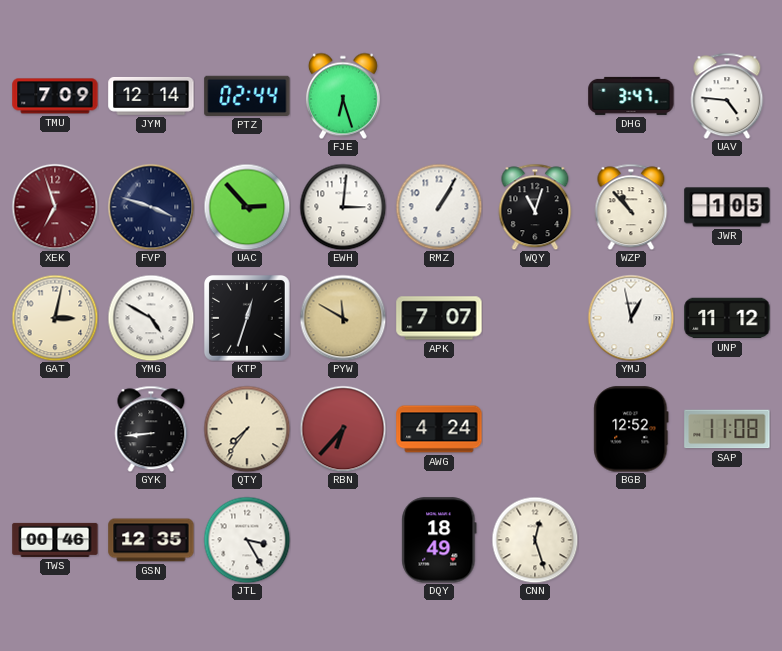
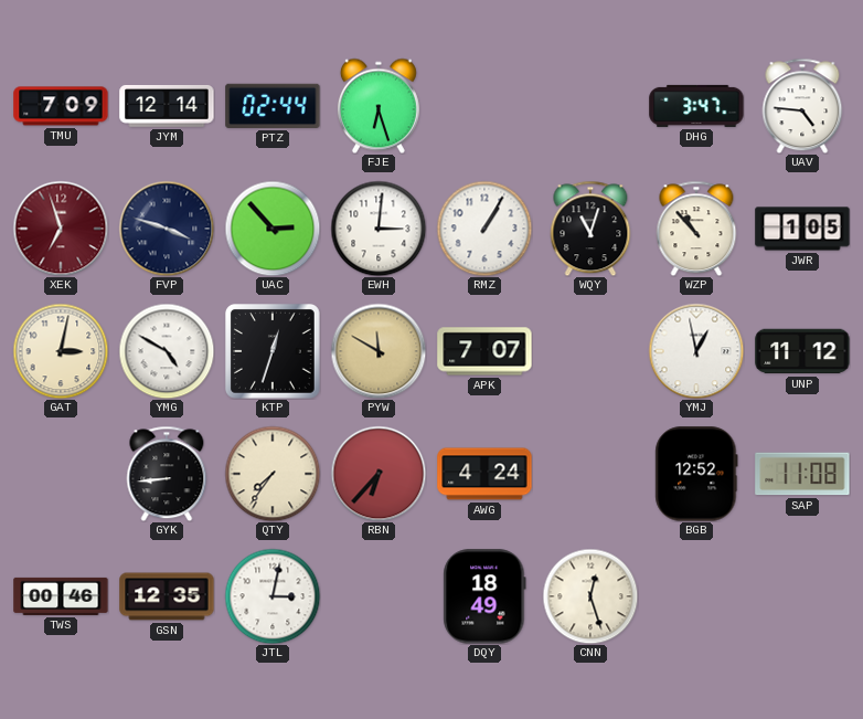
JTL: 3:25 -> 3:02 (273, 596)
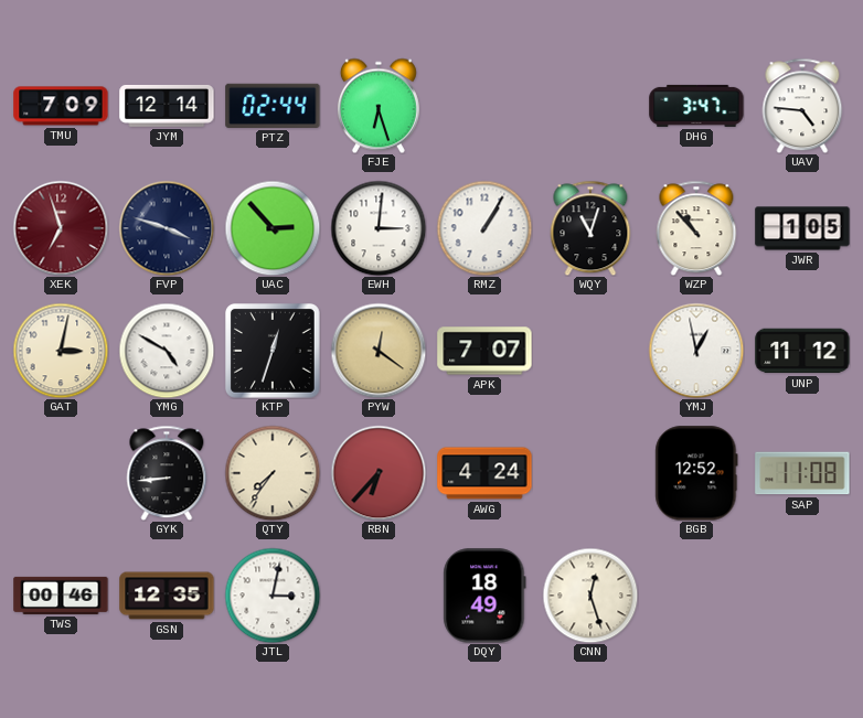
PYW: 11:50 -> 12:21 (379, 351)
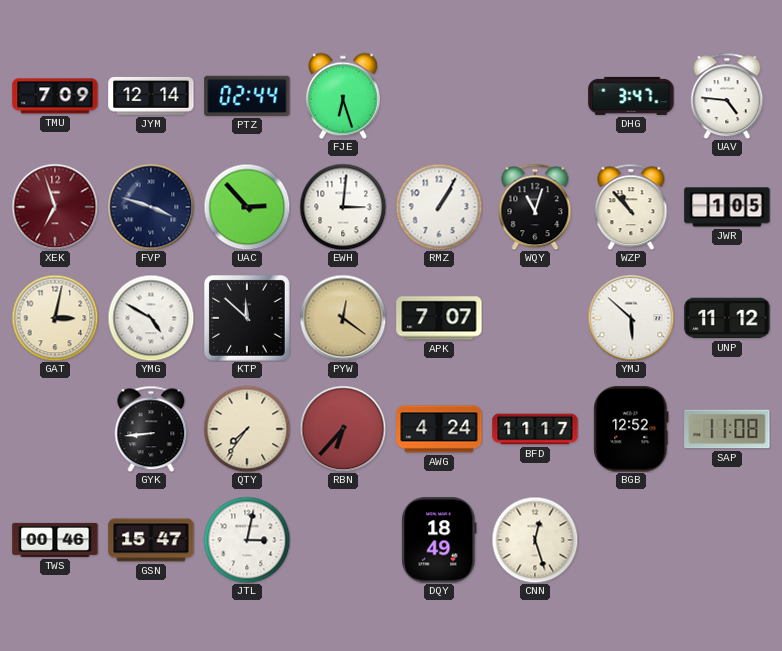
KTP: 12:33 -> 11:52 (248, 319)
YMJ: 12:58 -> 5:52 (631, 318)
BFD: none -> 11:17 (535, 429)
GSN: 12:35 -> 15:47 (151, 540)
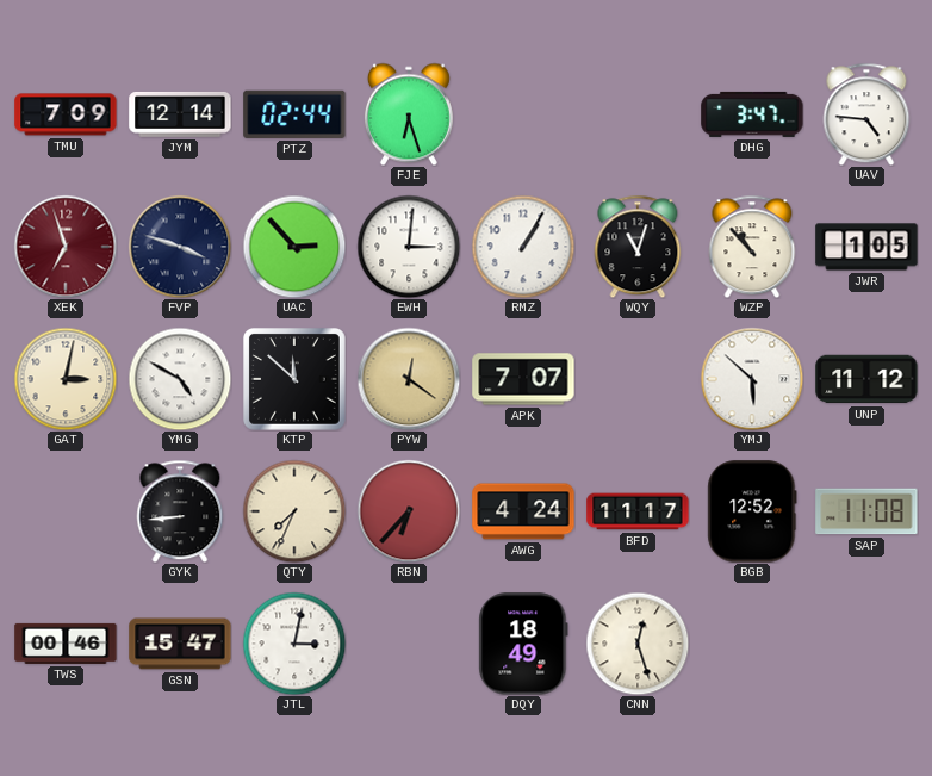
QTY: 7:36 -> 7:34 (294, 511)
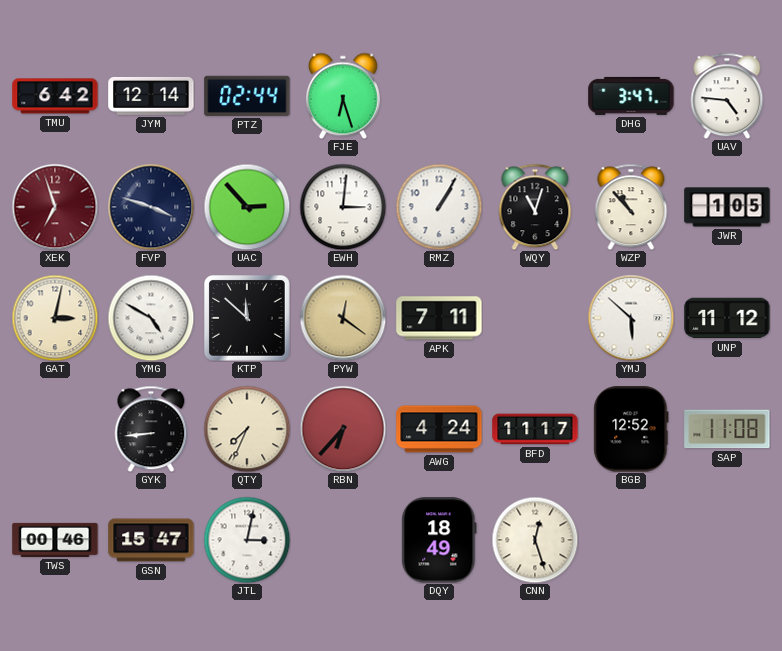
TMU: 7:09 -> 6:42 (55, 96)
APK: 7:07 -> 7:11 (439, 318)
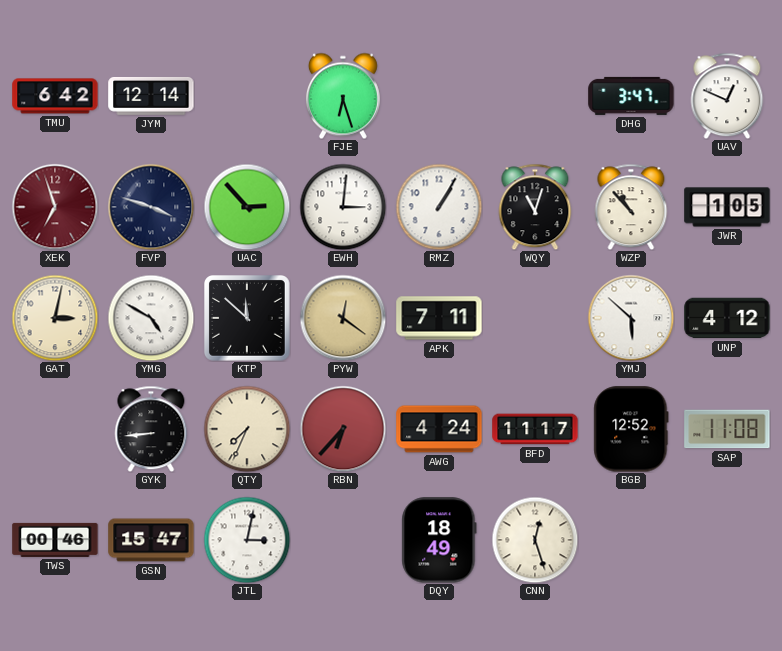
PTZ: 02:44 -> none (247, 96)
UAV: 4:46 -> 12:49 (727, 96)
UNP: 11:12 -> 4:12 (727, 318)
